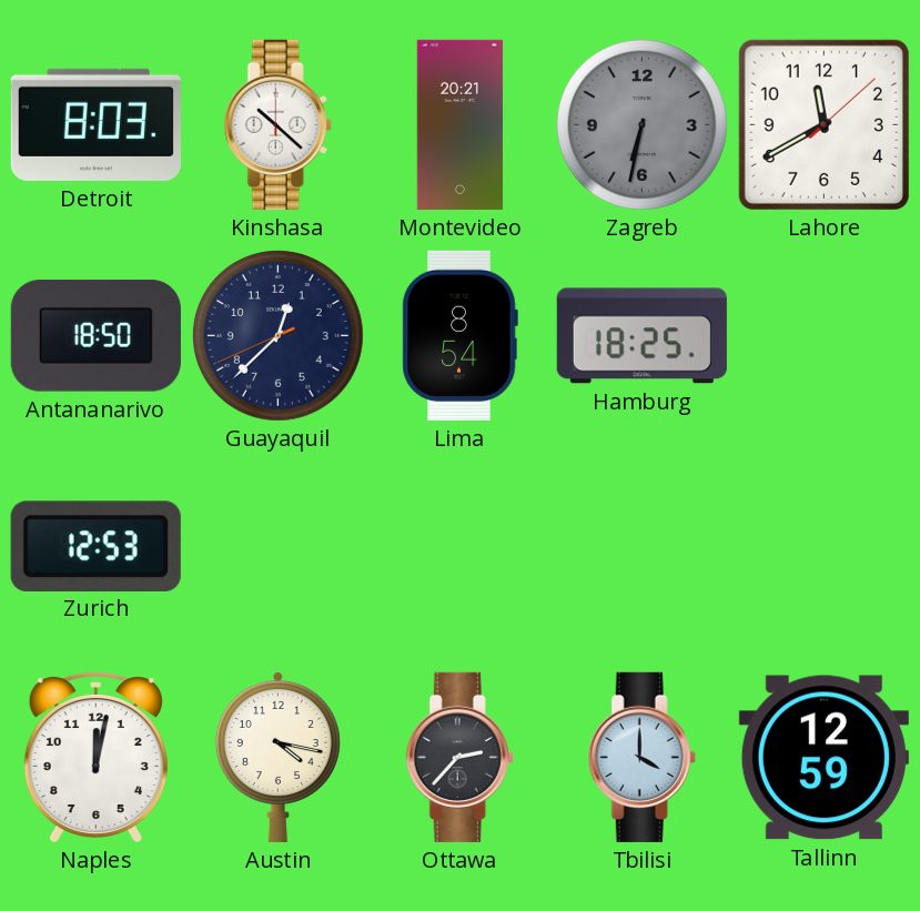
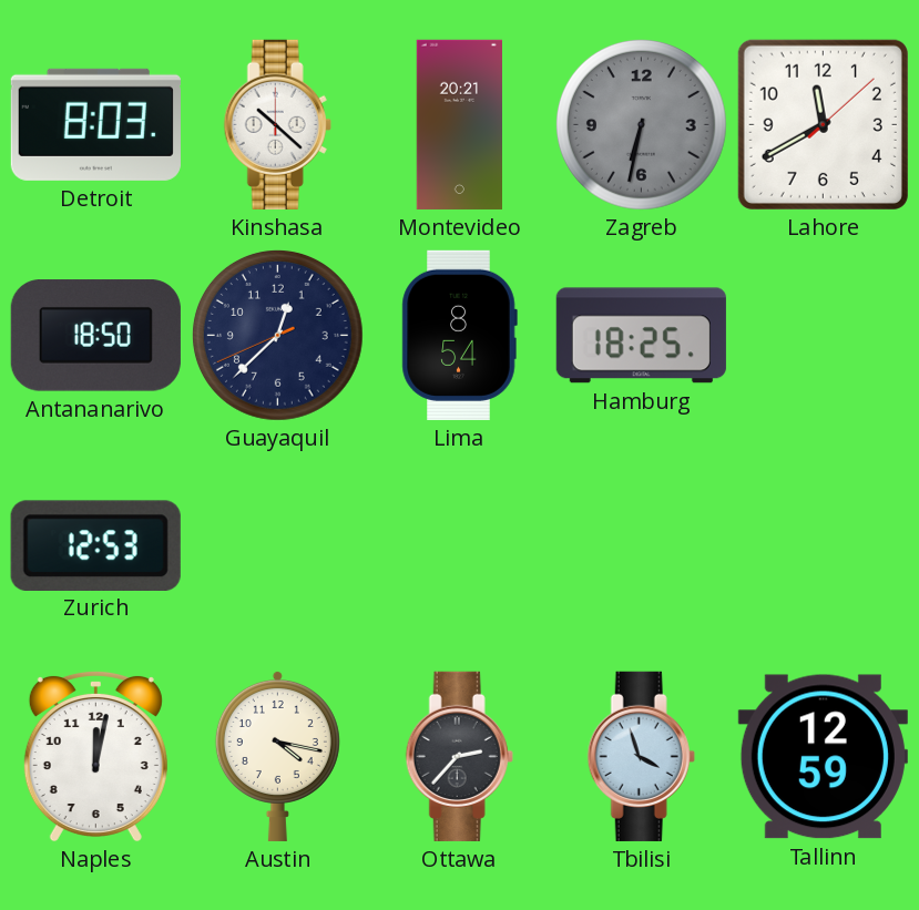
Tbilisi: 4:00 -> 3:57 (641, 756)
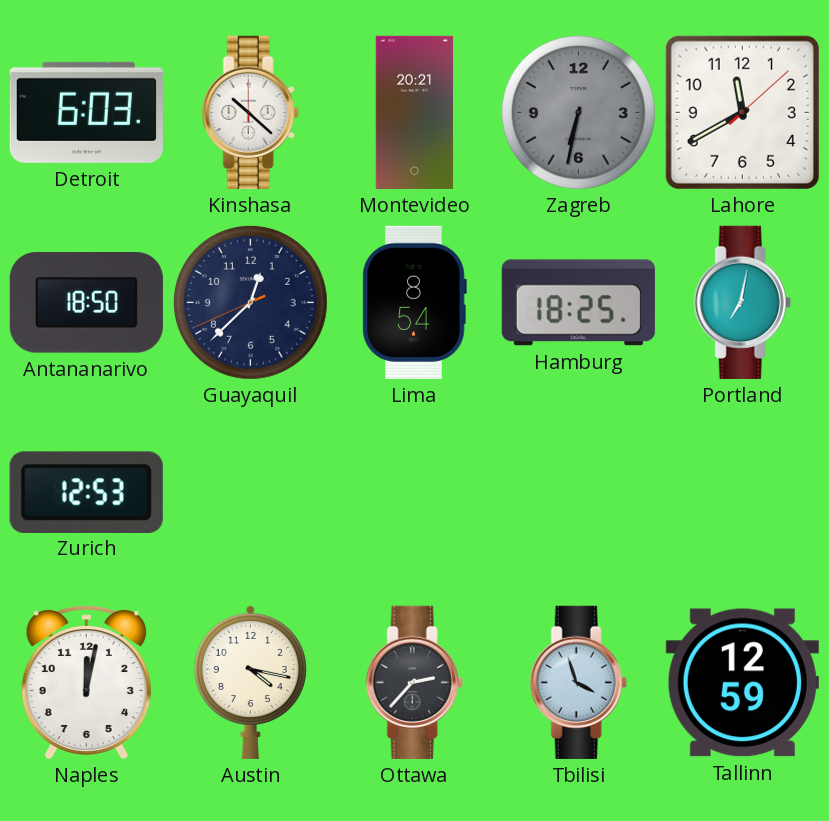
Detroit: 8:03 -> 6:03 (86, 112)
Portland: none -> 7:02 (742, 302)
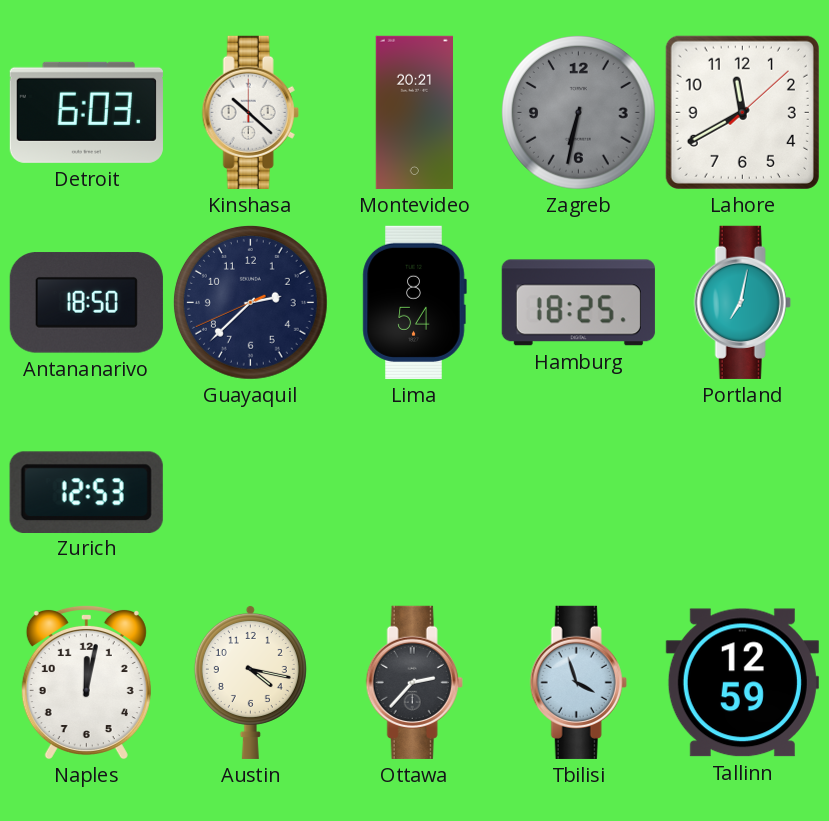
Guayaquil: 12:37 -> 2:37 (250, 302)
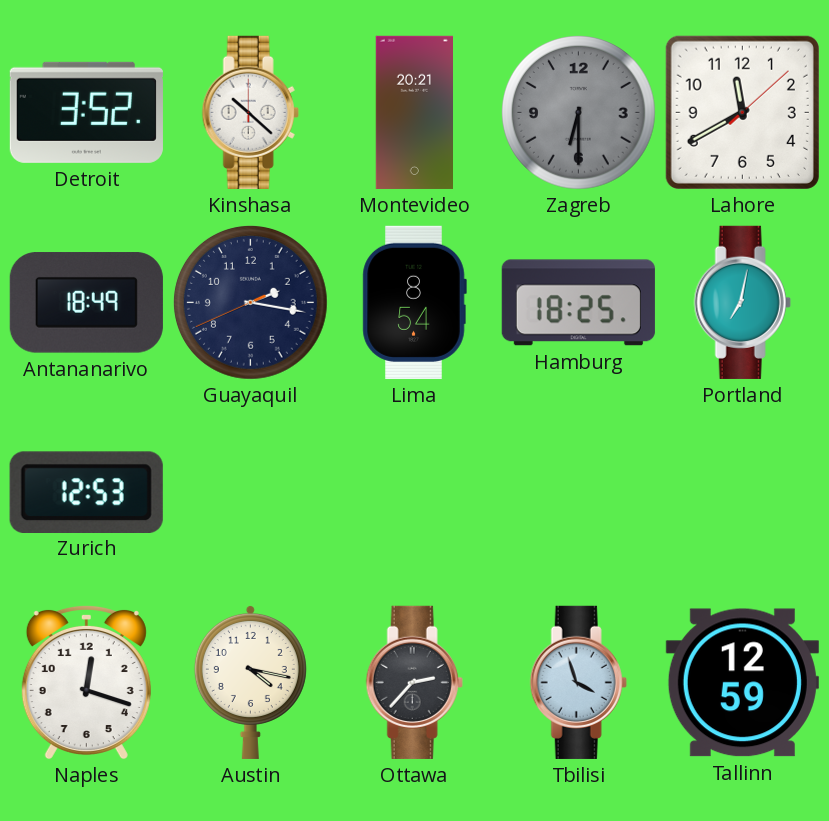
Detroit: 6:03 -> 3:52 (86, 112)
Zagreb: 6:32 -> 6:30 (578, 112)
Antananarivo: 18:50 -> 18:49 (86, 303)
Guayaquil: 2:37 -> 2:16 (250, 302)
Naples: 12:02 -> 12:18 (86, 682)
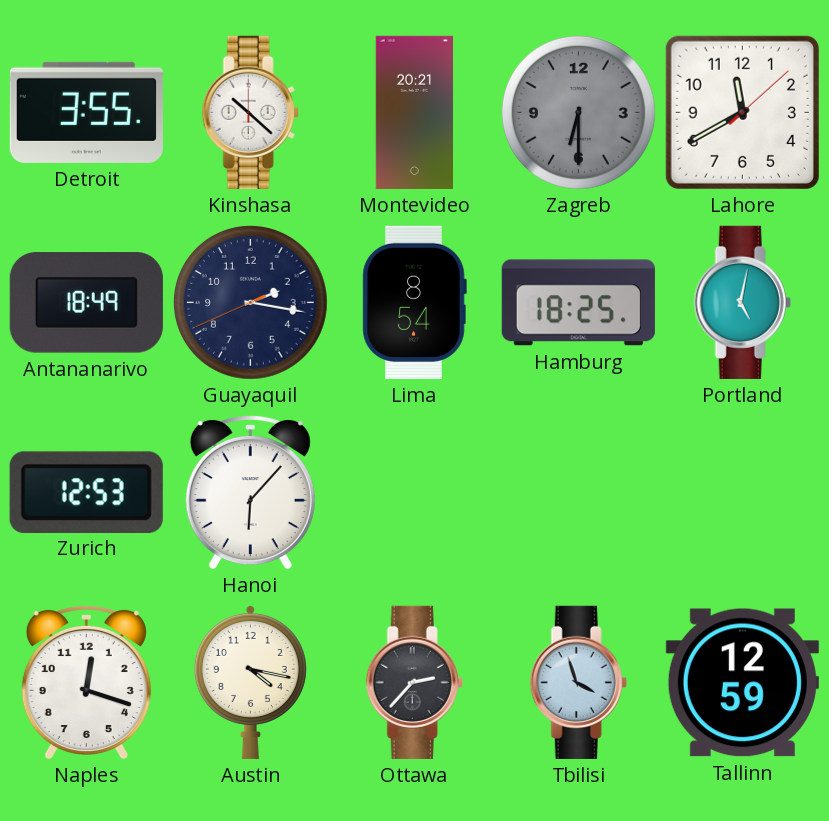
Detroit: 3:52 -> 3:55 (86, 112)
Portland: 7:02 -> 5:02 (742, 302)
Hanoi: none -> 6:07 (250, 492)
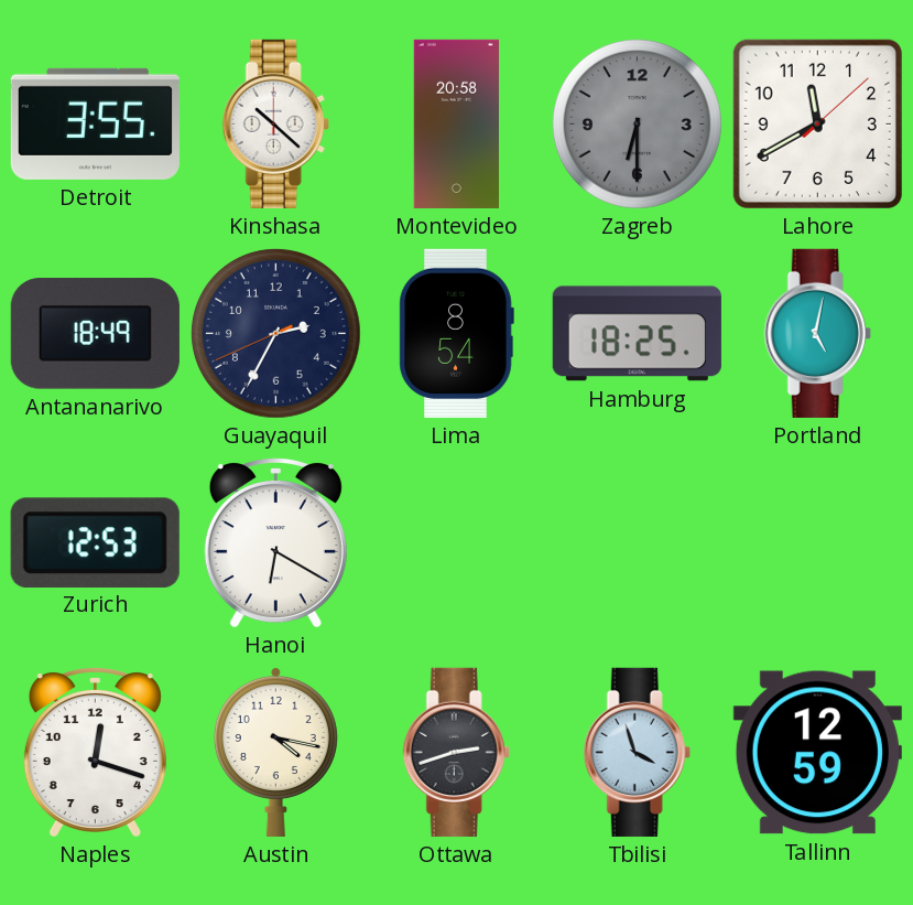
Montevideo: 20:21 -> 20:58 (456, 123)
Guayaquil: 2:16 -> 2:34 (275, 333)
Hanoi: 6:07 -> 6:20 (275, 542)
Ottawa: 2:37 -> 2:42 (456, 752)
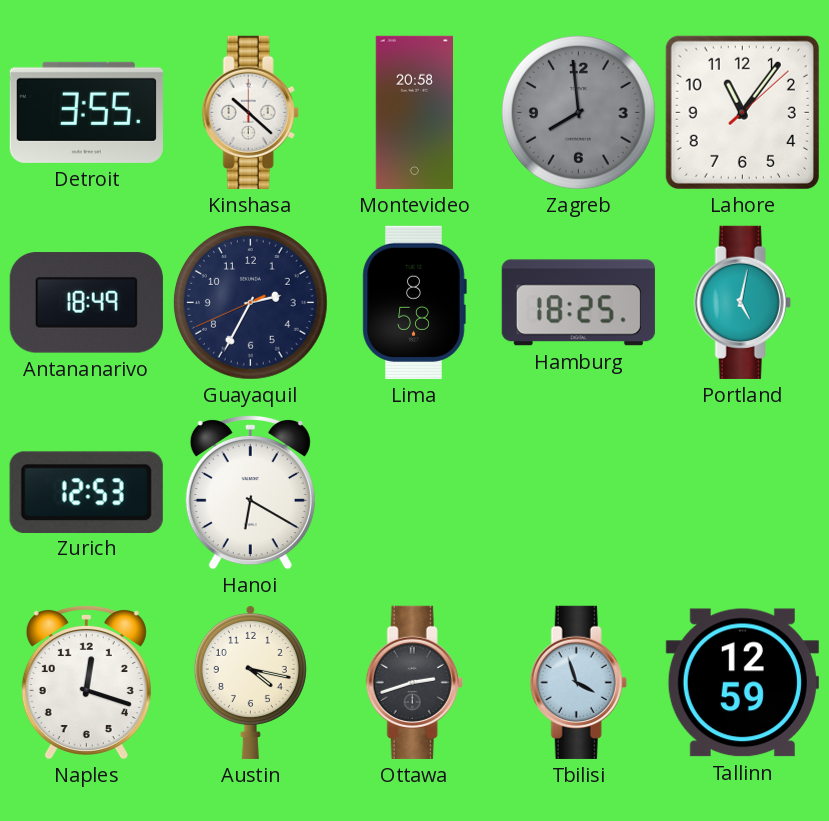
Zagreb: 6:30 -> 7:59 (578, 112)
Lahore: 11:40 -> 11:06 (742, 112)
Lima: 8:54 -> 8:58 (414, 302)
